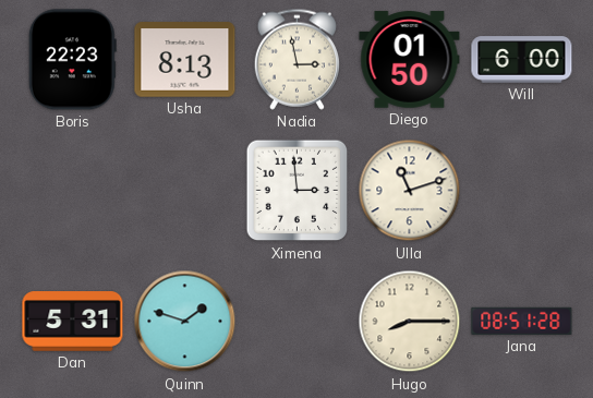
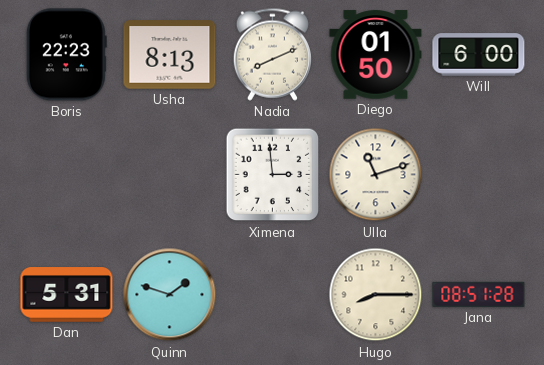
Nadia: 2:58 -> 8:11 (272, 54)
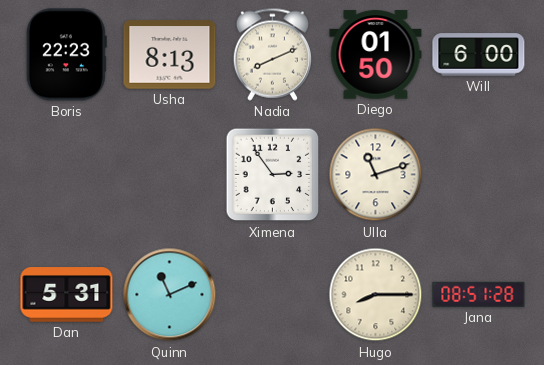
Ximena: 2:59 -> 2:54 (273, 175)
Quinn: 1:48 -> 11:11 (170, 295)
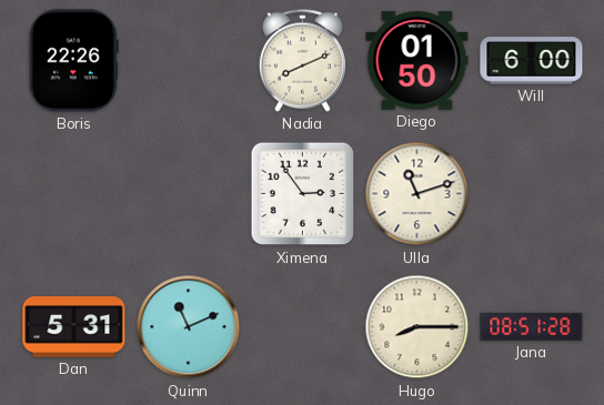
Boris: 22:23 -> 22:26 (73, 61)
Usha: 8:13 -> none (170, 55)
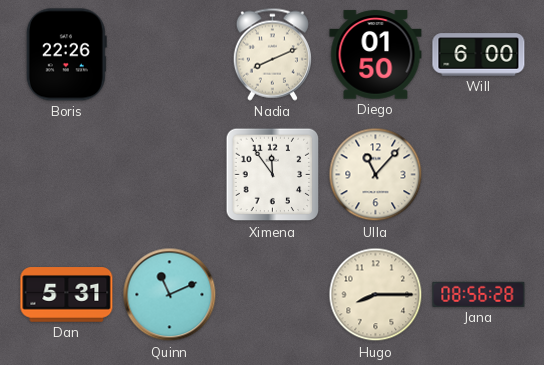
Ximena: 2:54 -> 11:54 (273, 175)
Ulla: 11:12 -> 11:07 (376, 175)
Jana: 08:51 -> 08:56 (479, 294)
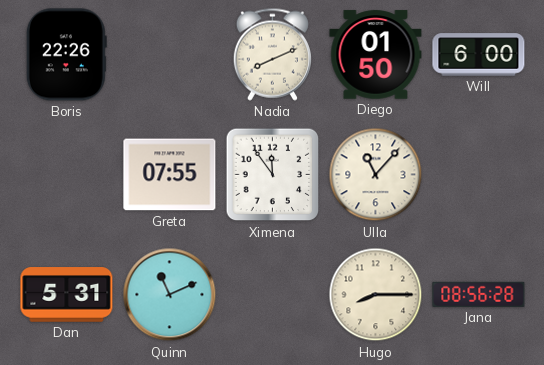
Greta: none -> 07:55 (170, 175)
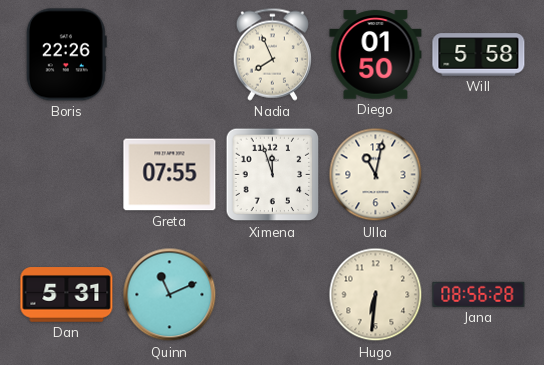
Nadia: 8:11 -> 7:56 (272, 54)
Will: 6:00 -> 5:58 (479, 55)
Ximena: 11:54 -> 11:57 (273, 175)
Ulla: 11:07 -> 11:02 (376, 175)
Hugo: 8:15 -> 6:31 (376, 295)
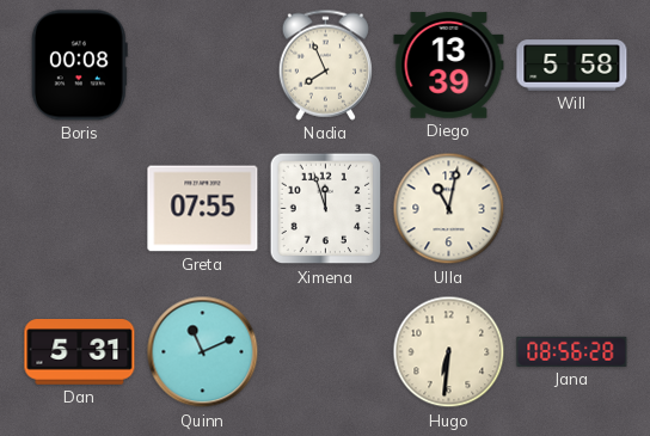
Boris: 22:26 -> 00:08 (79, 66)
Diego: 01:50 -> 13:39 (449, 66)
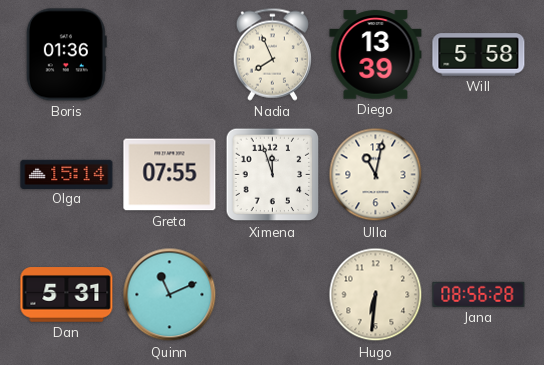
Boris: 00:08 -> 01:36 (66, 55)
Olga: none -> 15:14 (67, 174)
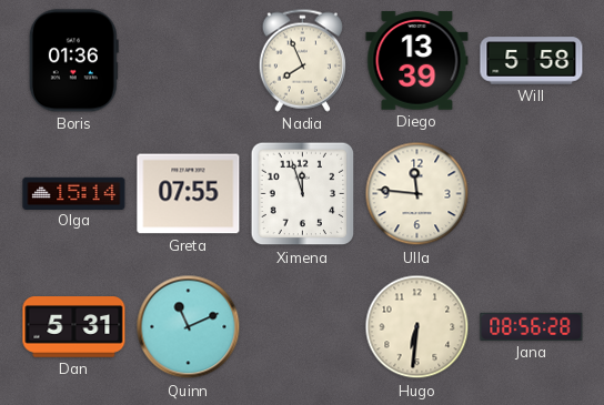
Ulla: 11:02 -> 11:46 (417, 194)
